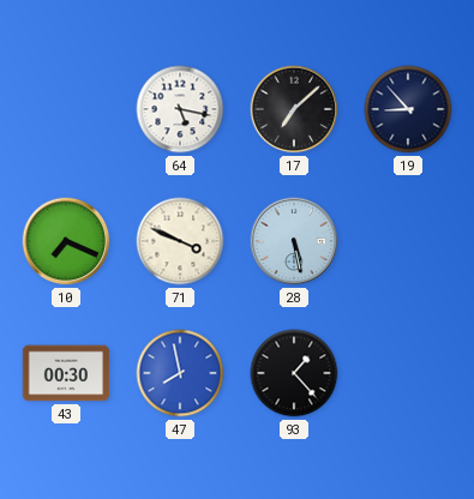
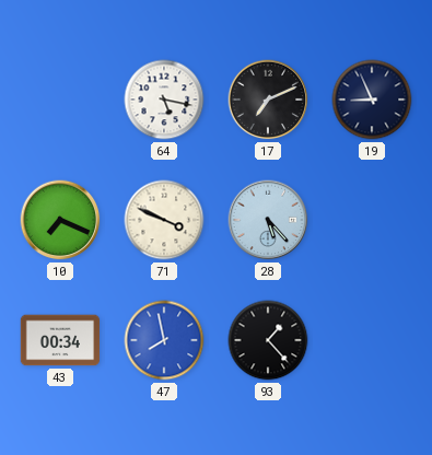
17: 7:08 -> 7:11 (268, 100)
19: 8:53 -> 8:56 (372, 100)
28: 5:28 -> 5:23 (268, 220)
43: 00:30 -> 00:34 (60, 340)
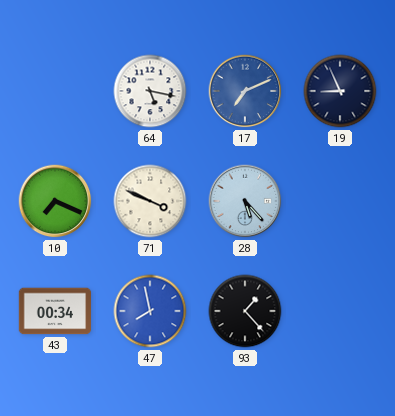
17 dial: black -> blue (245, 91)
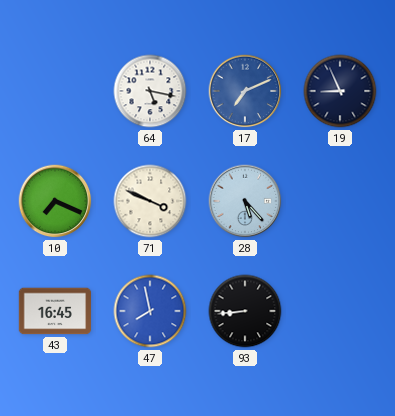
43: 00:34 -> 16:45 (55, 311)
93: 1:23 -> 8:44 (245, 311)
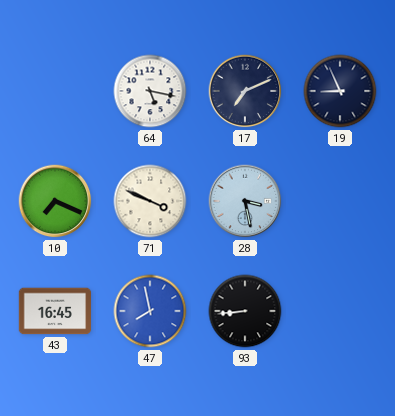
17 dial: blue -> navy (245, 91)
28: 5:23 -> 3:28 (245, 201)
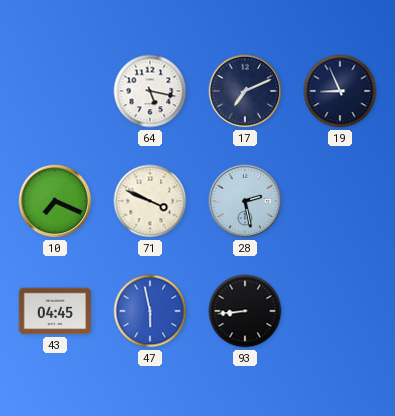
28: 3:28 -> 2:28 (245, 201)
43: 16:45 -> 04:45 (55, 311)
47: 7:58 -> 5:58 (150, 311)
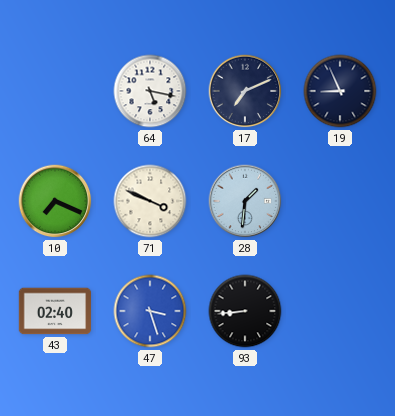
28: 2:28 -> 1:31 (245, 201)
43: 04:45 -> 02:40 (55, 311)
47: 5:58 -> 3:27 (150, 311)
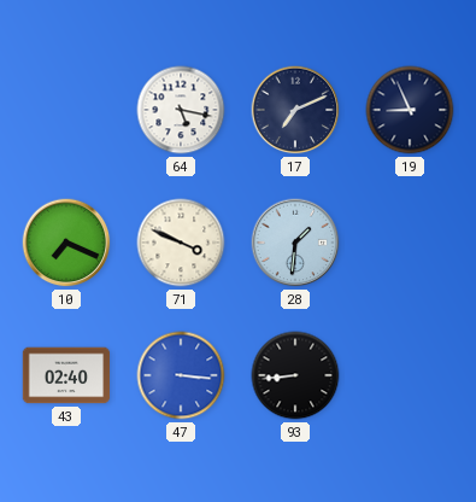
47: 3:27 -> 3:16 (181, 375)
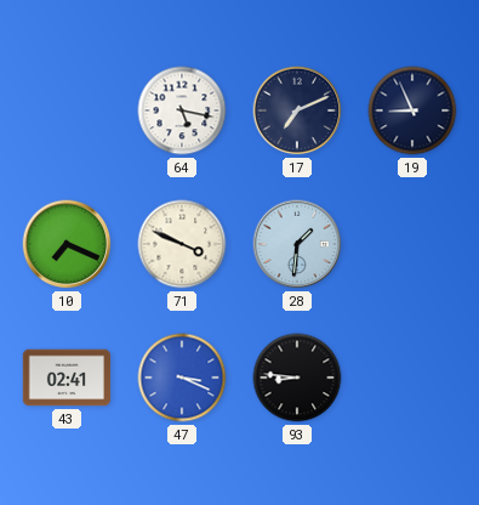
43: 02:40 -> 02:41 (67, 378)
47: 3:16 -> 3:19 (182, 378)
93: 8:44 -> 8:46 (297, 378)
